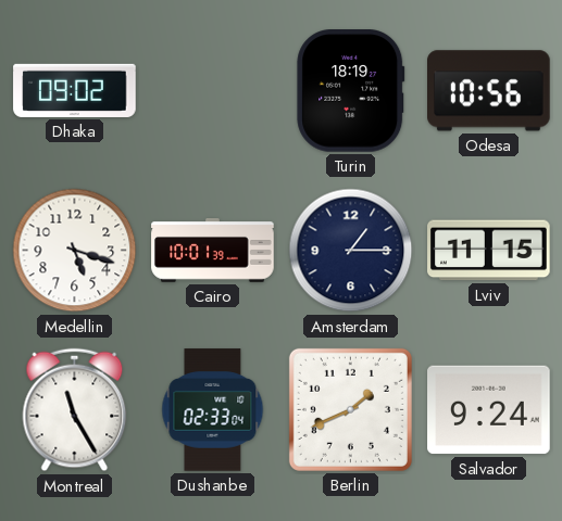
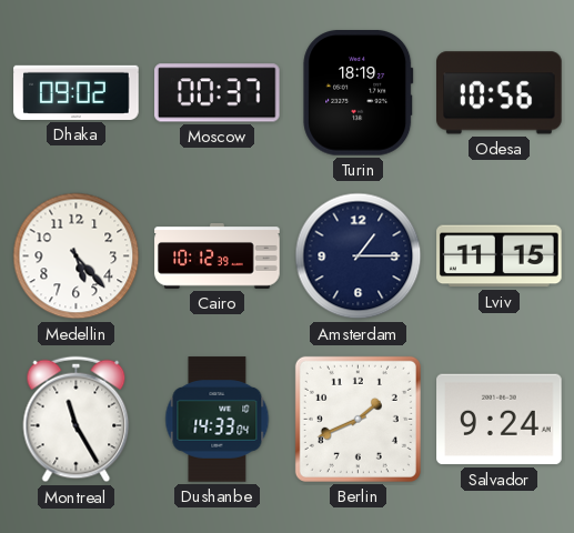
Moscow: none -> 00:37 (218, 93)
Medellin: 5:18 -> 5:23 (77, 257)
Cairo: 10:01 -> 10:12 (218, 257)
Dushanbe: 02:33 -> 14:33 (218, 420)
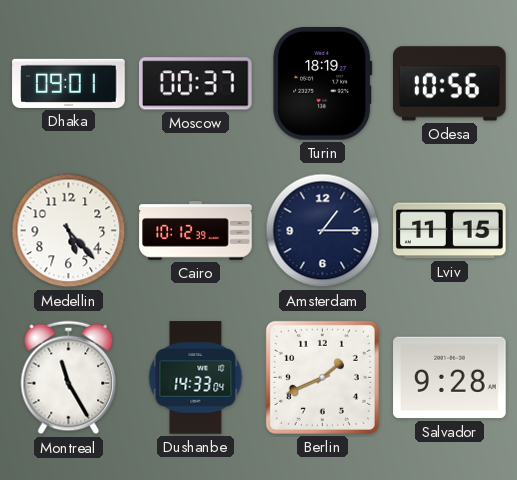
Dhaka: 09:02 -> 09:01 (69, 83)
Salvador: 9:24 -> 9:28 (450, 378)
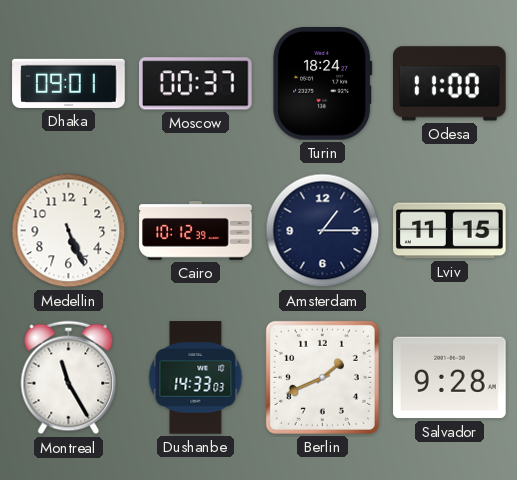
Turin: 18:19 -> 18:24 (323, 84)
Odesa: 10:56 -> 11:00 (450, 84)
Medellin: 5:23 -> 5:26 (69, 231)
Dushanbe: 14:33:04 -> 14:33:03 (196, 378)
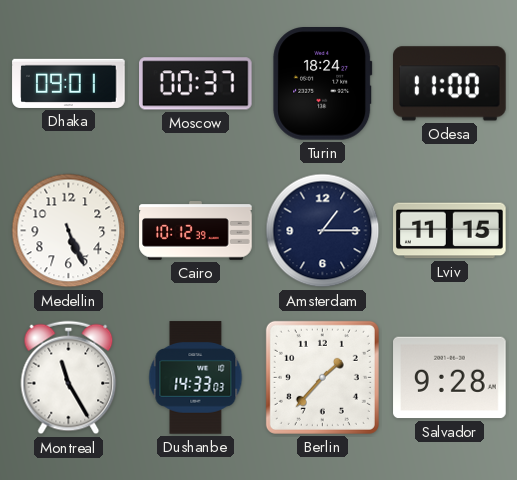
Berlin: 1:41 -> 1:37 (322, 377)
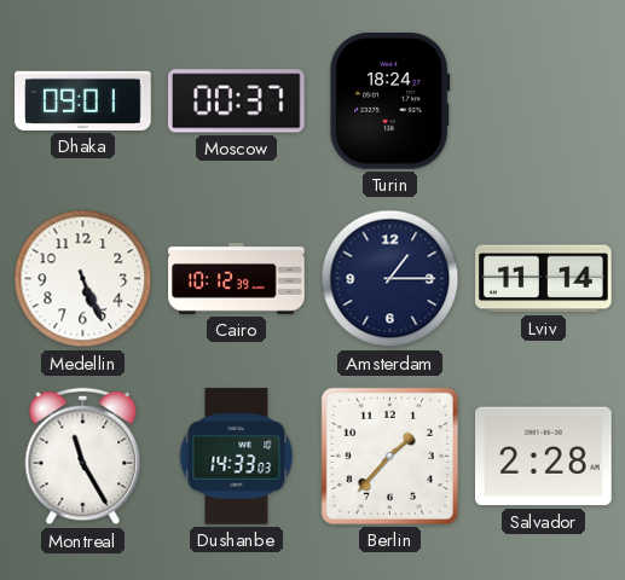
Odesa: 11:00 -> none (450, 84)
Lviv: 11:15 -> 11:14 (544, 279)
Salvador: 9:28 -> 2:28 (544, 457)
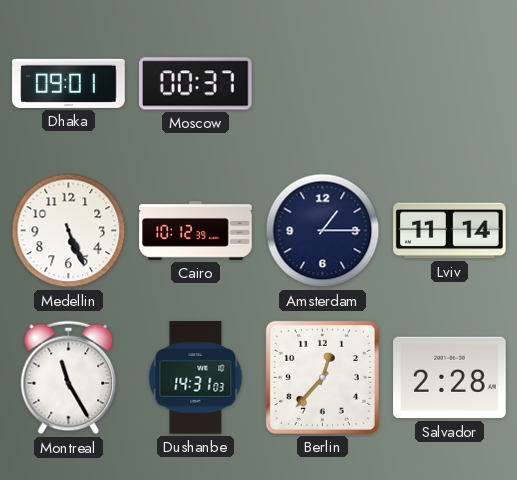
Turin: 18:24 -> none (390, 101)
Dushanbe: 14:33 -> 14:31 (196, 378)
Berlin: 1:37 -> 12:37 (322, 377)
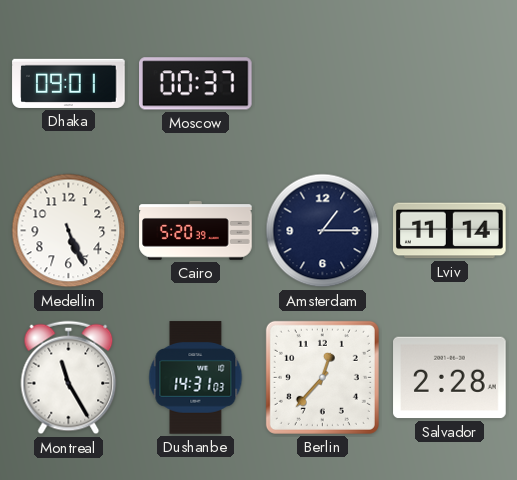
Cairo: 10:12 -> 5:20 (196, 231)
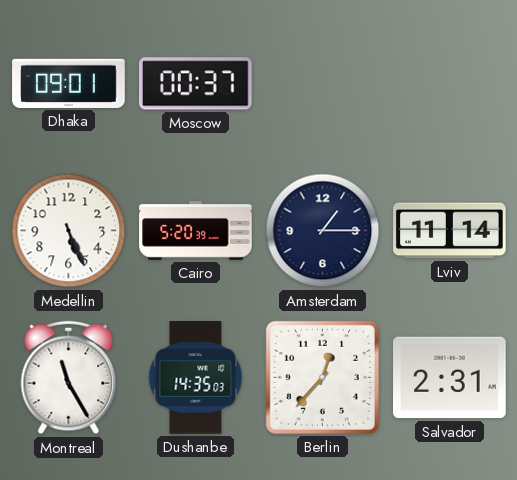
Dushanbe: 14:31 -> 14:35 (196, 378)
Salvador: 2:28 -> 2:31 (450, 378)
